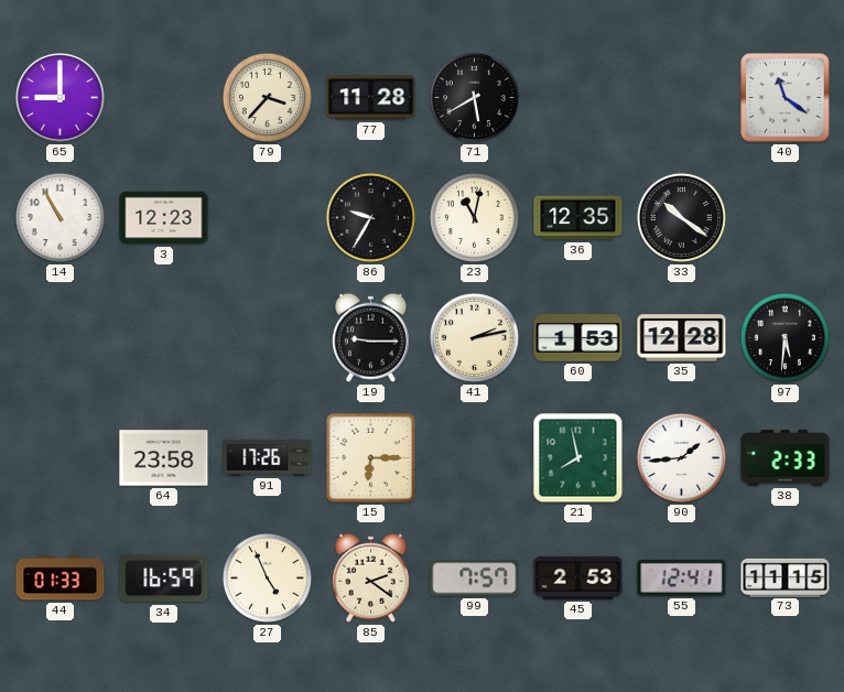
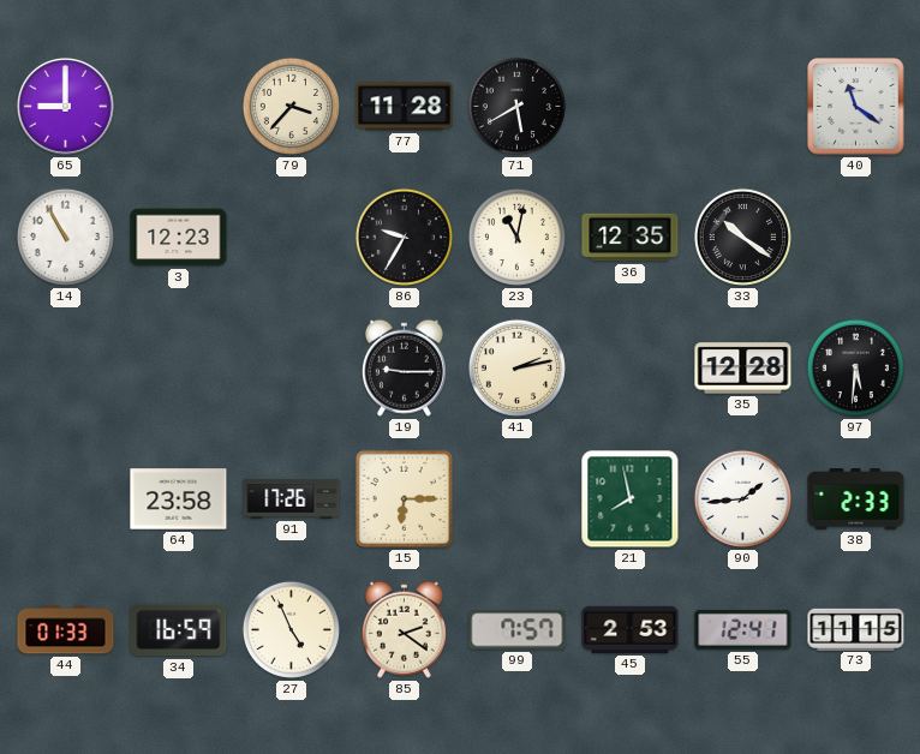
60: 1:53 -> none (578, 338)
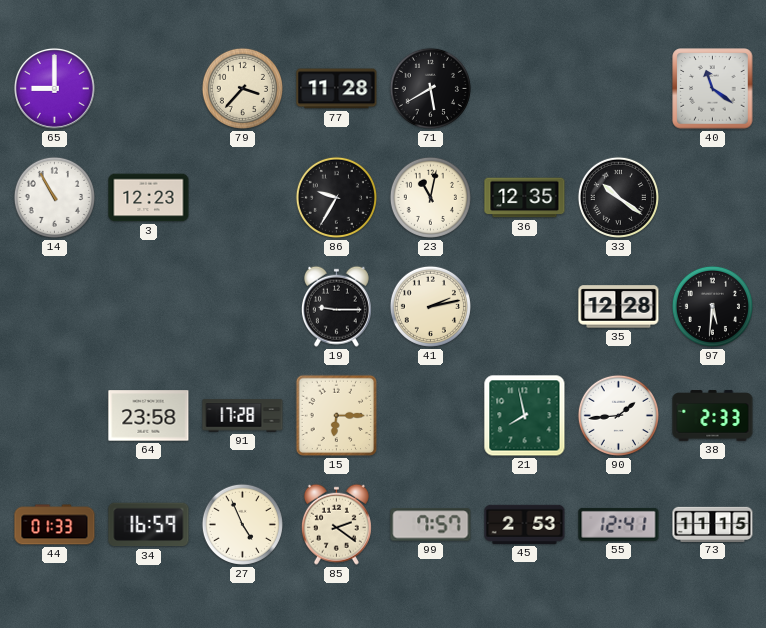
91: 17:26 -> 17:28 (243, 416)
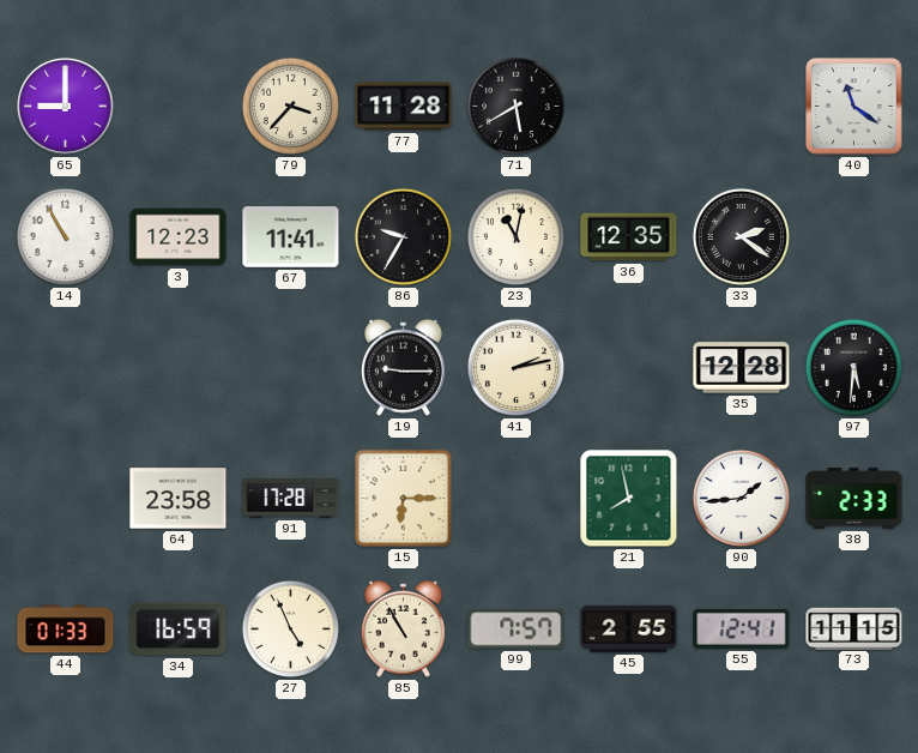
67: none -> 11:41 (291, 237)
33: 10:21 -> 2:21 (741, 236)
85: 2:21 -> 10:55 (403, 628)
45: 2:53 -> 2:55 (629, 628)
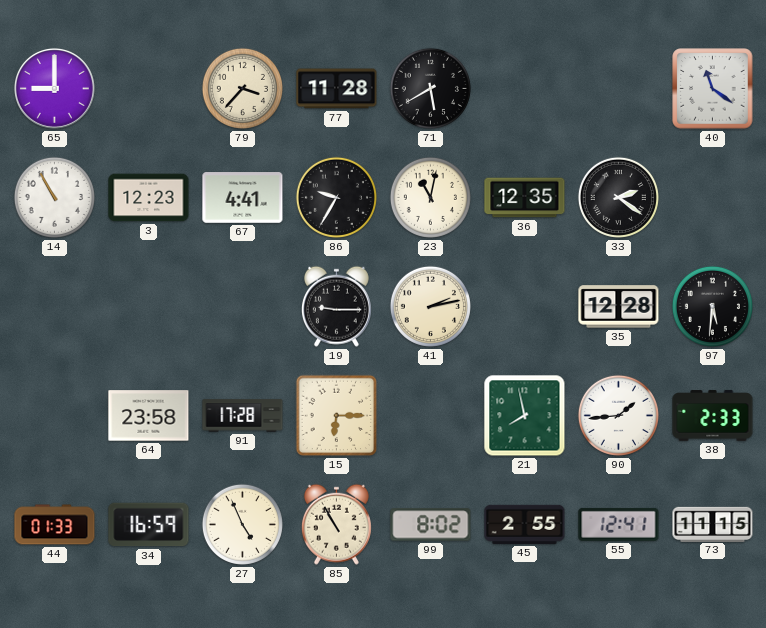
67: 11:41 -> 4:41 (243, 198)
99: 7:57 -> 8:02 (431, 525)
